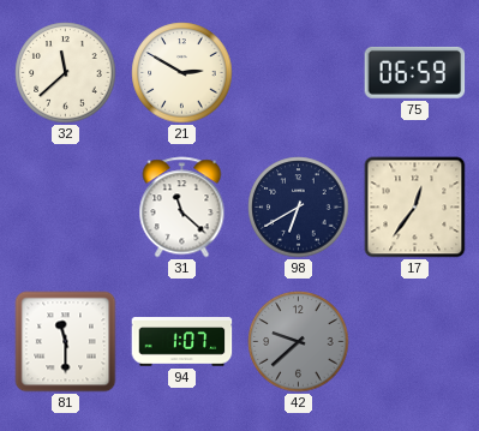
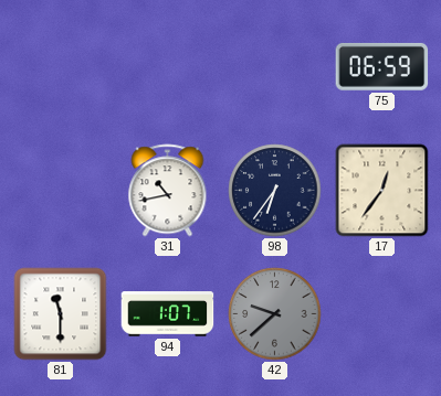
32: 11:38 -> none (66, 73)
21: 2:50 -> none (182, 73)
31: 11:22 -> 10:43 (168, 191)
98: 6:40 -> 6:36 (275, 191)
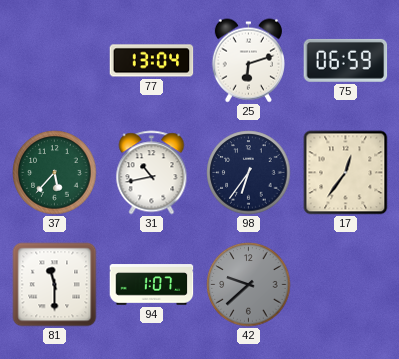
77: none -> 13:04 (152, 61)
25: none -> 6:12 (248, 61)
37: none -> 5:37 (55, 173)
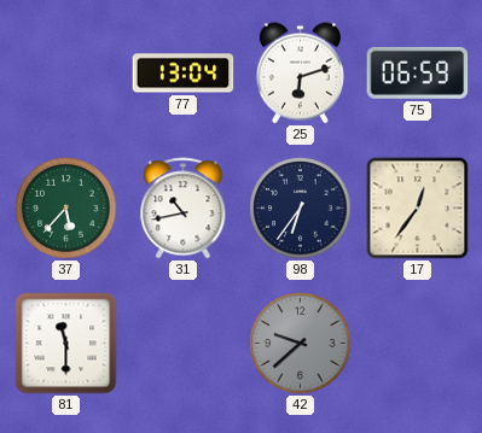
94: 1:07 -> none (152, 285)
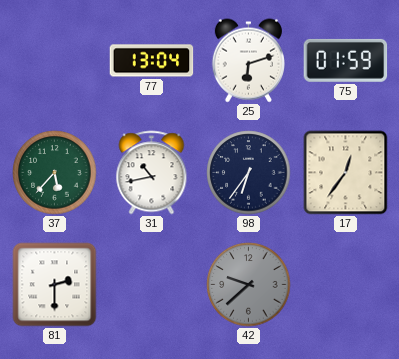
75: 06:59 -> 01:59 (346, 60)
81: 11:30 -> 2:30 (55, 285)
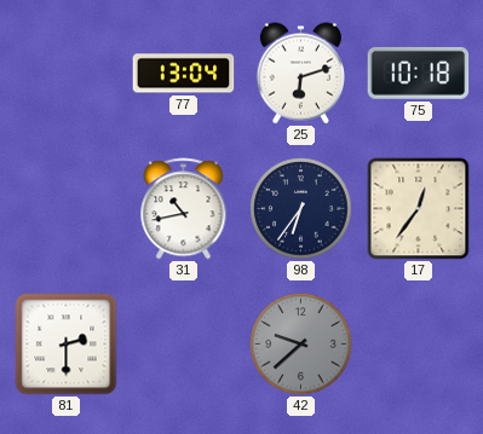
75: 01:59 -> 10:18 (419, 73)
37: 5:37 -> none (55, 173)
